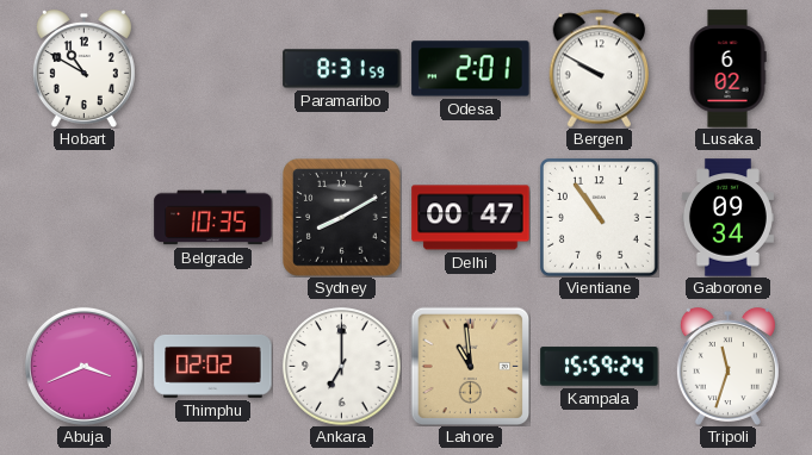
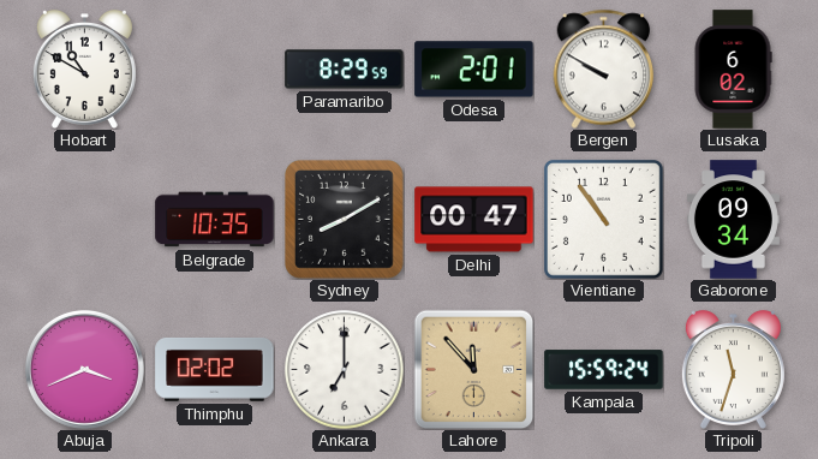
Paramaribo: 8:31 -> 8:29 (345, 70)
Lahore: 10:59 -> 11:53 (473, 369)
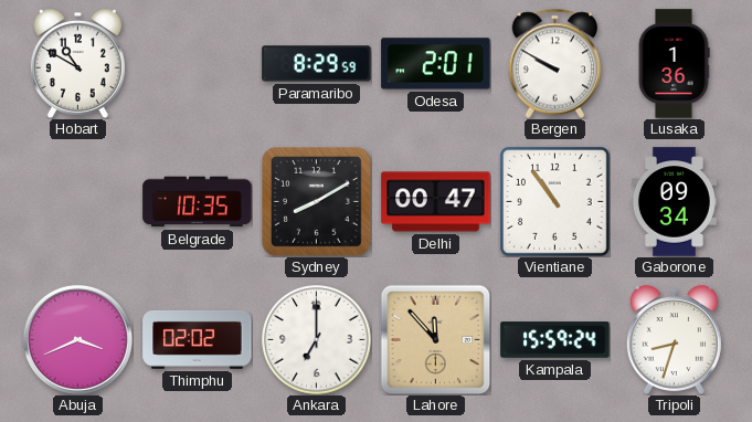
Lusaka: 6:02 -> 1:36 (674, 64)
Tripoli: 11:33 -> 8:33 (674, 339)
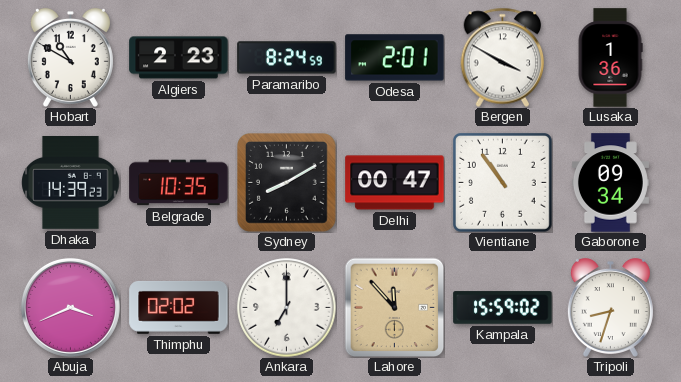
Algiers: none -> 2:23 (179, 58)
Paramaribo: 8:29 -> 8:24 (287, 58)
Bergen: 9:50 -> 3:50 (503, 57)
Dhaka: none -> 14:39 (71, 183)
Kampala: 15:59:24 -> 15:59:02 (503, 308)
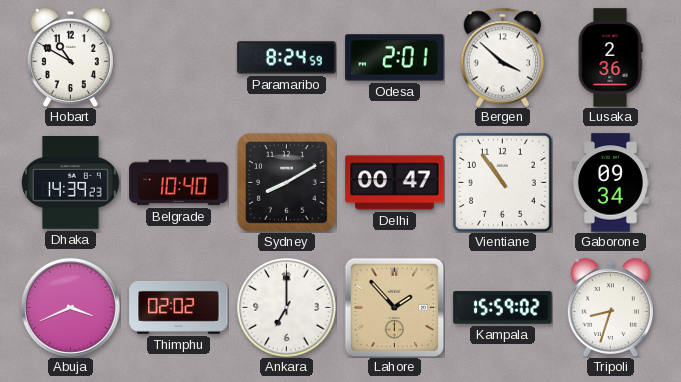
Algiers: 2:23 -> none (179, 58)
Bergen: 3:50 -> 3:52 (503, 57)
Lusaka: 1:36 -> 2:36 (610, 58)
Belgrade: 10:35 -> 10:40 (179, 183)
Lahore: 11:53 -> 1:53 (394, 307)
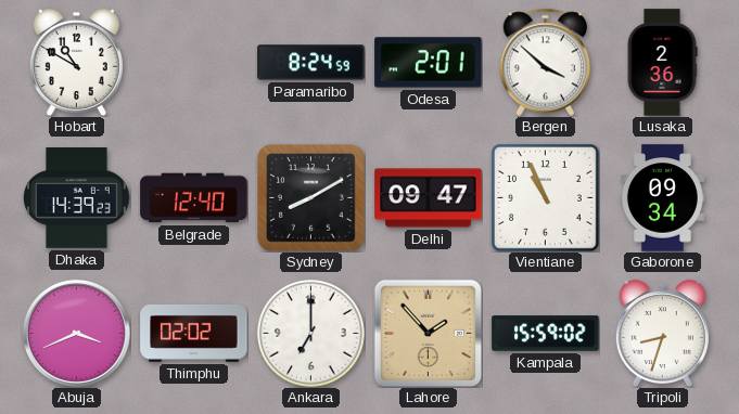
Belgrade: 10:40 -> 12:40 (194, 198)
Delhi: 00:47 -> 09:47 (429, 198)
Vientiane: 10:54 -> 10:56 (545, 197)
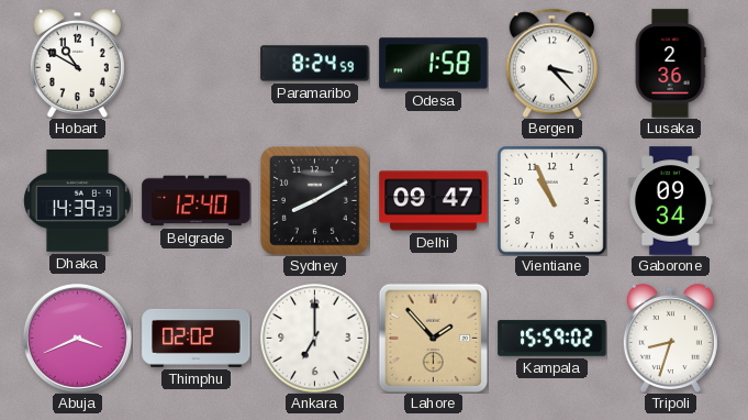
Odesa: 2:01 -> 1:58 (434, 64)
Bergen: 3:52 -> 3:23 (552, 63)
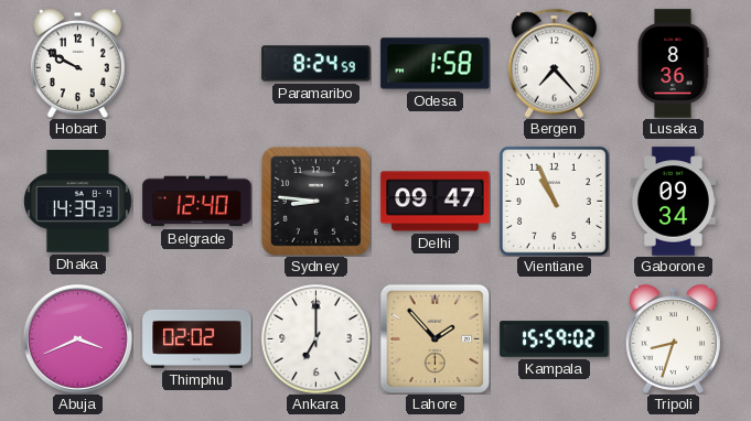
Hobart: 10:50 -> 9:50 (77, 63)
Bergen: 3:23 -> 7:23 (555, 63)
Lusaka: 2:36 -> 8:36 (673, 64)
Sydney: 8:10 -> 8:46 (317, 202)
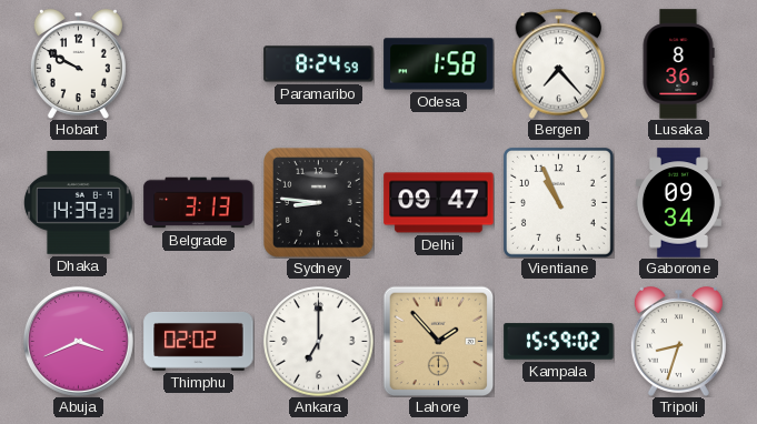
Belgrade: 12:40 -> 3:13 (199, 203)
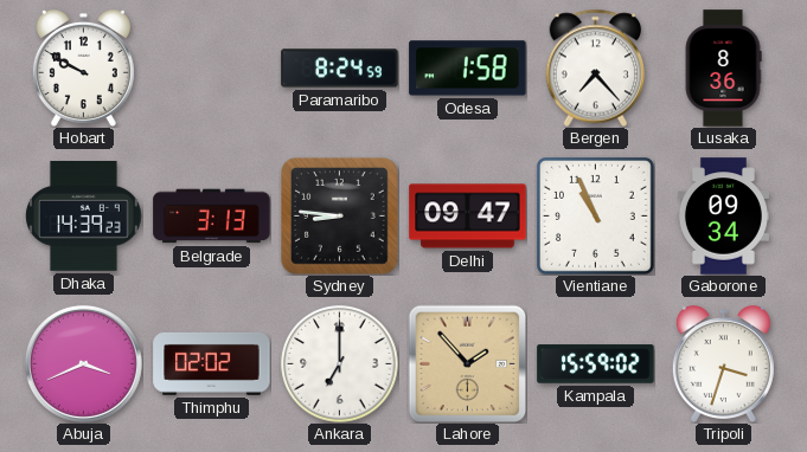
Tripoli: 8:33 -> 3:33 (723, 363)
